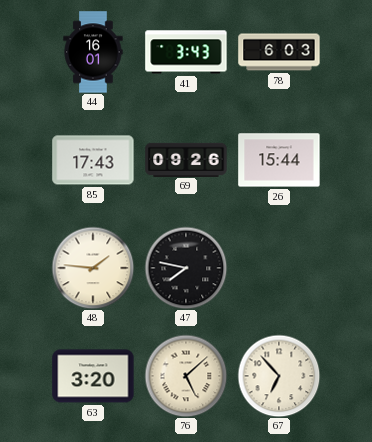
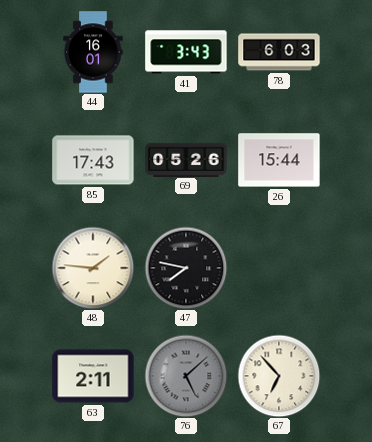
69: 09:26 -> 05:26 (186, 159)
63: 3:20 -> 2:11 (93, 376)
76 dial: cream -> grey (186, 376)
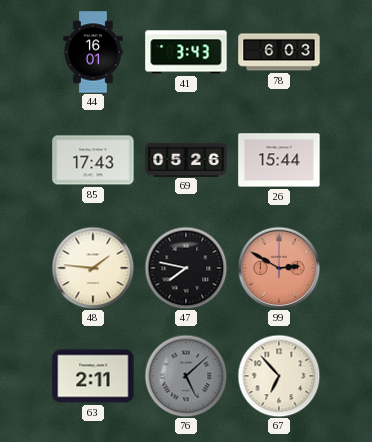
99: none -> 2:50 (279, 268)
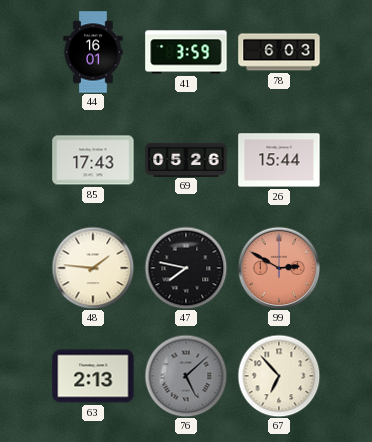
41: 3:43 -> 3:59 (186, 52)
63: 2:11 -> 2:13 (93, 376)
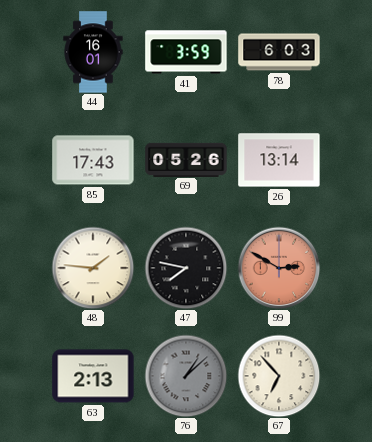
26: 15:44 -> 13:14 (279, 160)
76: 5:08 -> 1:08 (186, 376)
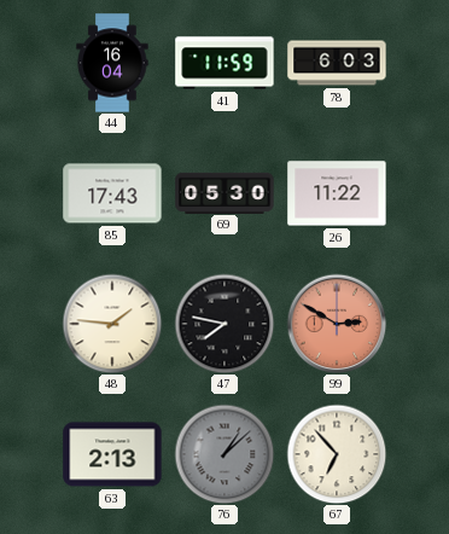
44: 16:01 -> 16:04 (112, 63)
41: 3:59 -> 11:59 (224, 63)
69: 05:26 -> 05:30 (224, 192)
26: 13:14 -> 11:22 (337, 193)
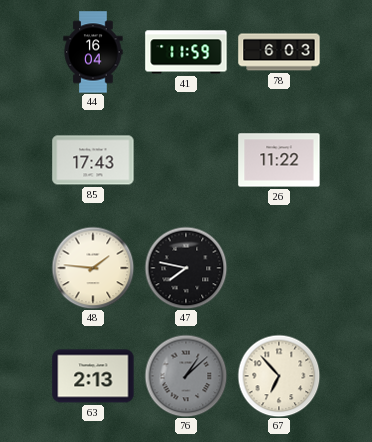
69: 05:30 -> none (224, 192)
99: 2:50 -> none (337, 324)
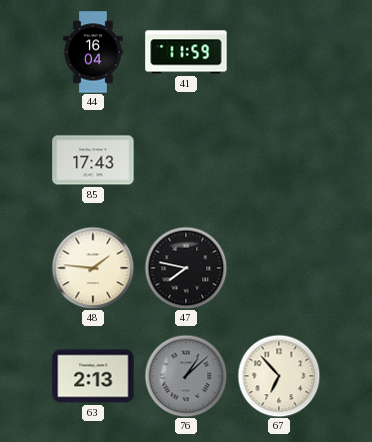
78: 6:03 -> none (279, 52)
26: 11:22 -> none (279, 160)
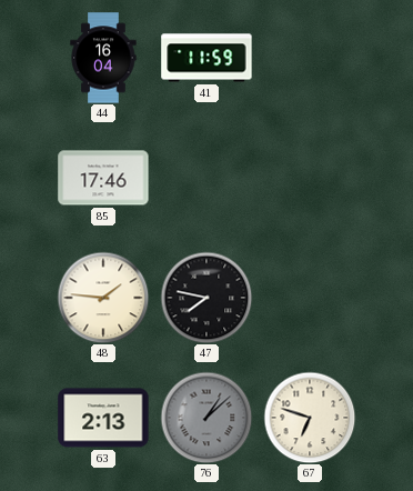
85: 17:43 -> 17:46 (103, 178)
67: 6:53 -> 6:48 (310, 418)
